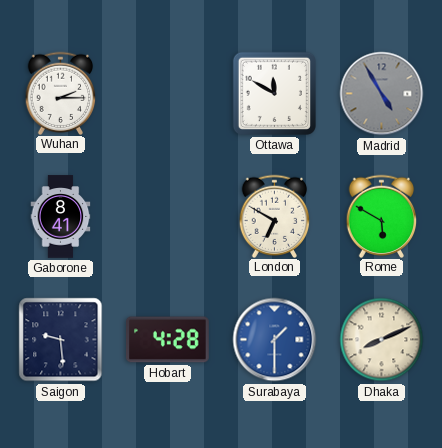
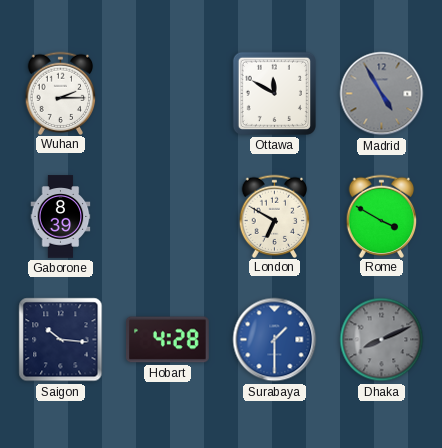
Gaborone: 8:41 -> 8:39 (61, 217)
Rome: 5:50 -> 3:50 (382, 216)
Saigon: 9:29 -> 10:16 (61, 340)
Dhaka dial: cream -> grey (382, 340)
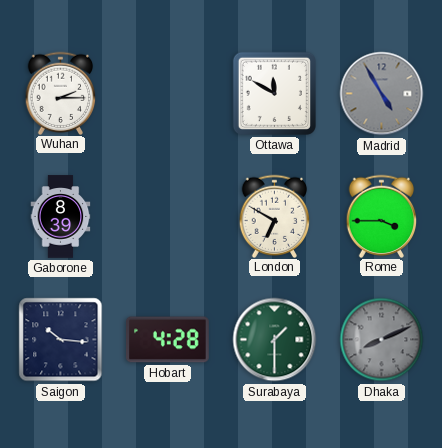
Rome: 3:50 -> 3:45 (382, 216)
Surabaya dial: blue -> green (275, 340)
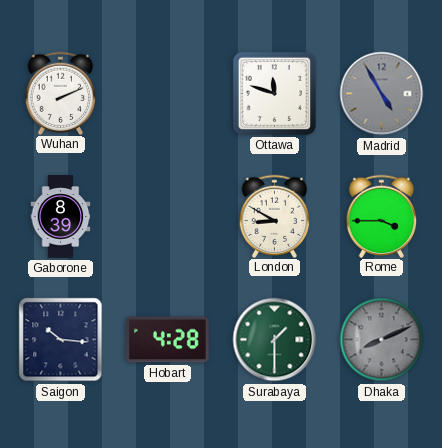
Wuhan: 2:15 -> 2:11 (61, 93)
Ottawa: 11:50 -> 11:48 (274, 93)
London: 6:50 -> 8:50 (275, 216)
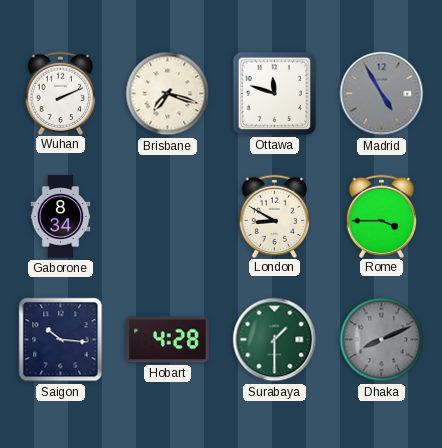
Brisbane: none -> 7:18 (168, 94)
Gaborone: 8:39 -> 8:34 (61, 217)
